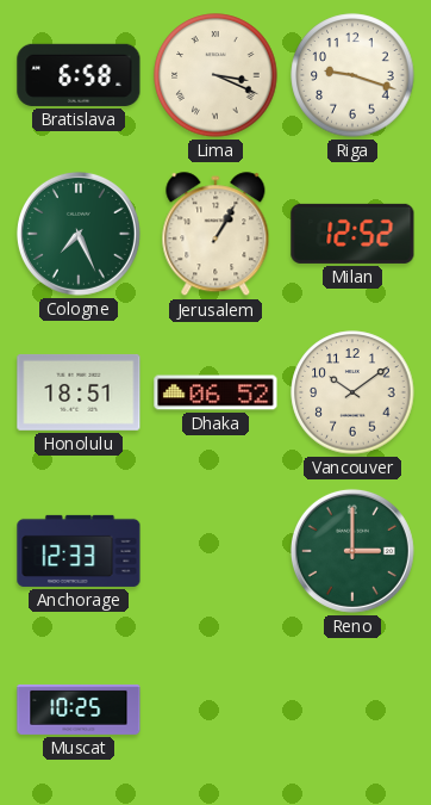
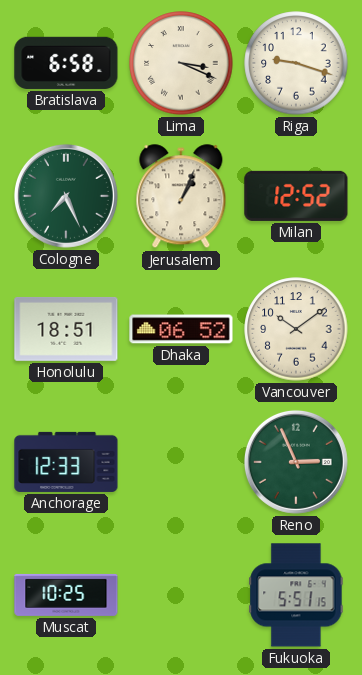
Jerusalem: 1:05 -> 1:04 (181, 197)
Reno: 3:00 -> 2:56 (296, 462)
Fukuoka: none -> 5:51 (296, 595)
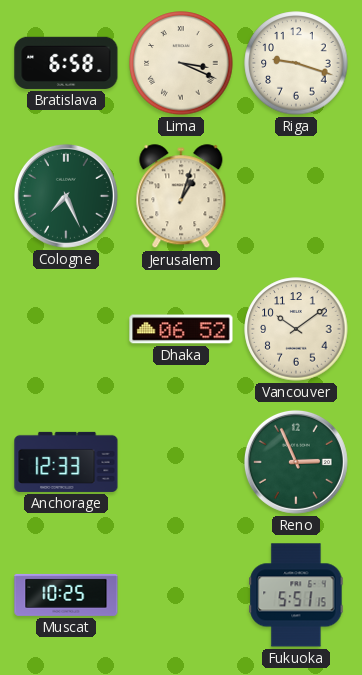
Jerusalem: 1:04 -> 1:03 (181, 197)
Milan: 12:52 -> none (296, 196)
Honolulu: 18:51 -> none (66, 329)
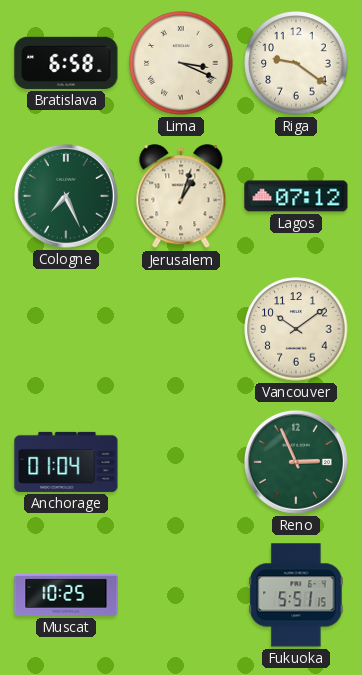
Riga: 9:18 -> 9:21 (296, 63)
Lagos: none -> 07:12 (296, 196)
Dhaka: 06:52 -> none (181, 329)
Anchorage: 12:33 -> 01:04 (66, 462)
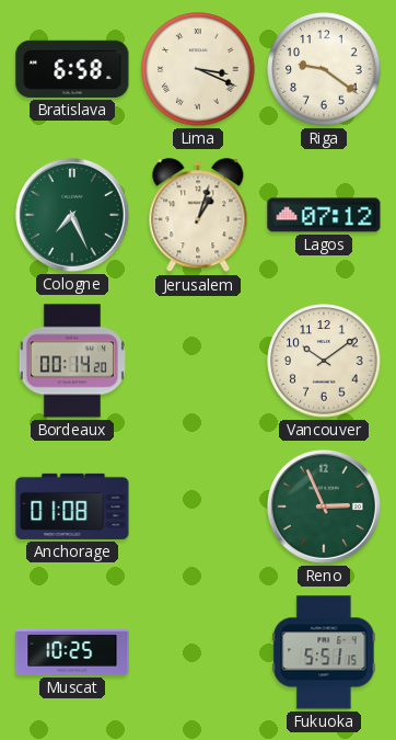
Bordeaux: none -> 00:14 (72, 361)
Anchorage: 01:04 -> 01:08 (72, 506)
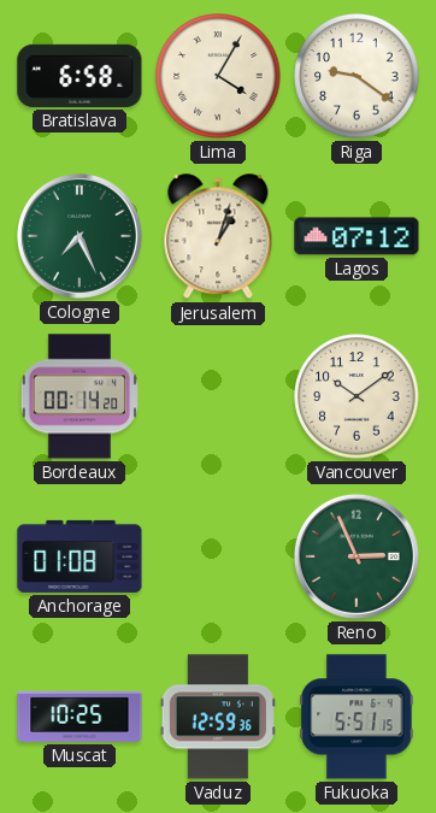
Lima: 3:19 -> 4:05 (218, 76)
Vaduz: none -> 12:59 (218, 717)
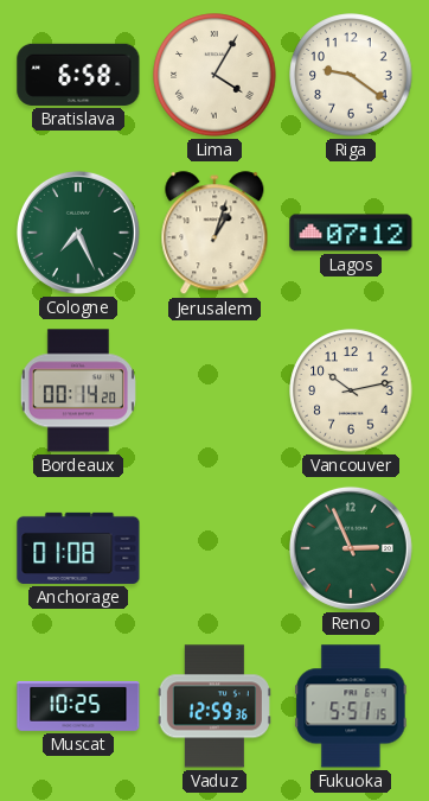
Vancouver: 10:09 -> 10:13 (351, 390)
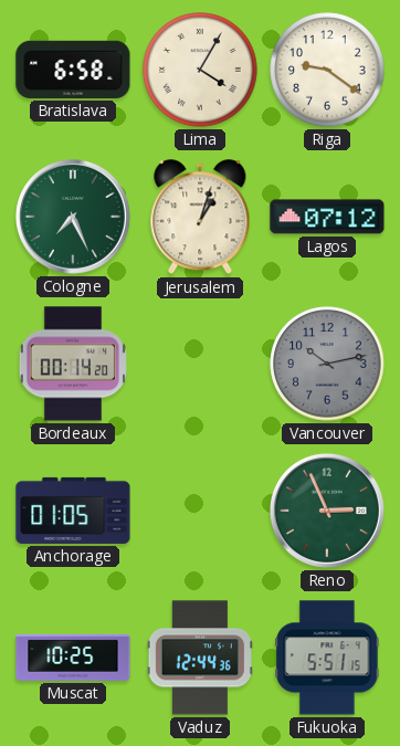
Vancouver dial: cream -> grey (327, 364)
Anchorage: 01:08 -> 01:05 (73, 511)
Vaduz: 12:59 -> 12:44 (200, 658)
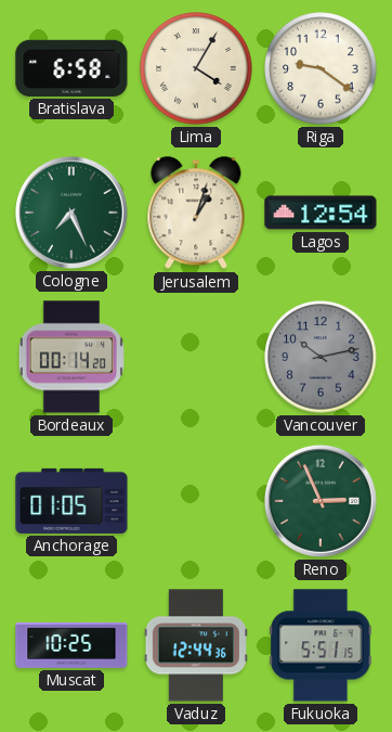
Lagos: 07:12 -> 12:54 (321, 213)
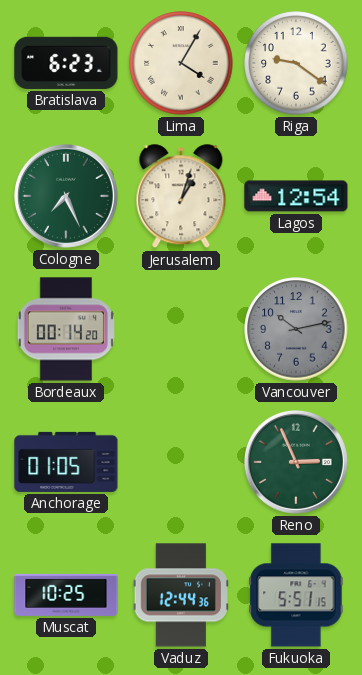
Bratislava: 6:58 -> 6:23 (66, 63)
